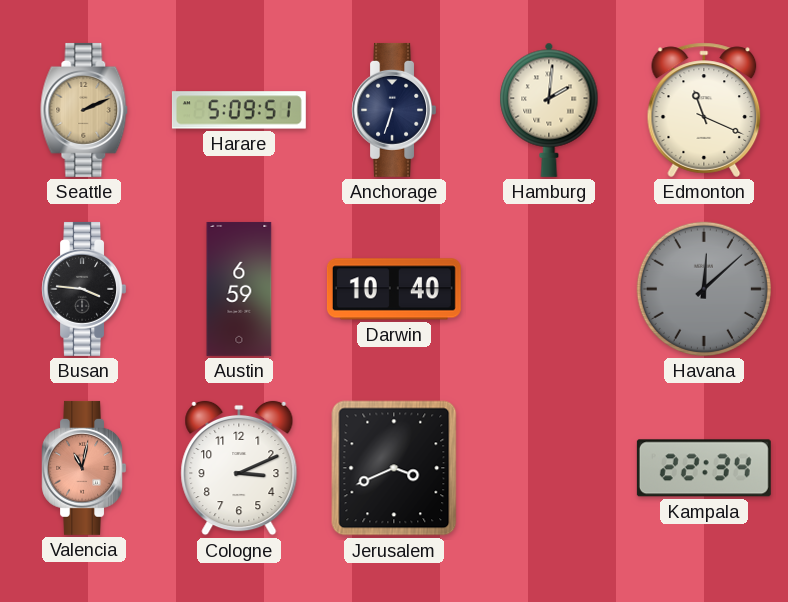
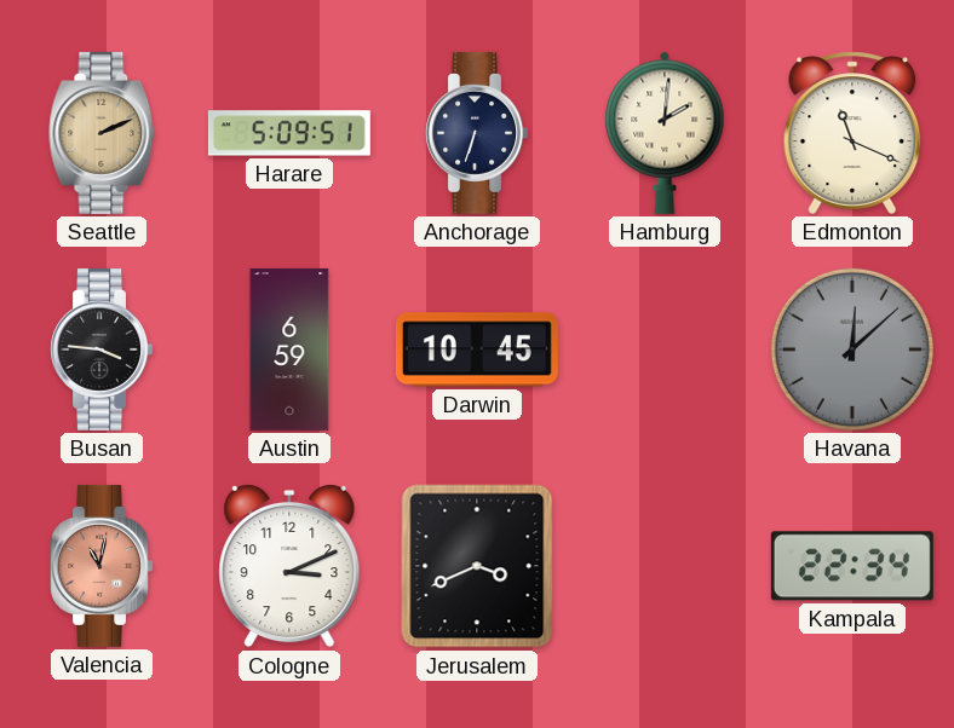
Darwin: 10:40 -> 10:45 (477, 349)
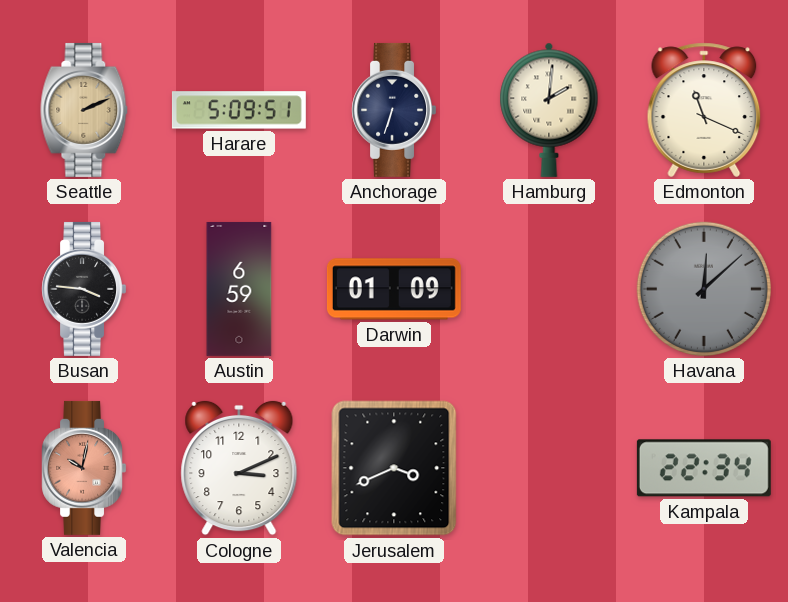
Darwin: 10:45 -> 01:09 (394, 289)
Valencia: 11:02 -> 10:02 (83, 468)
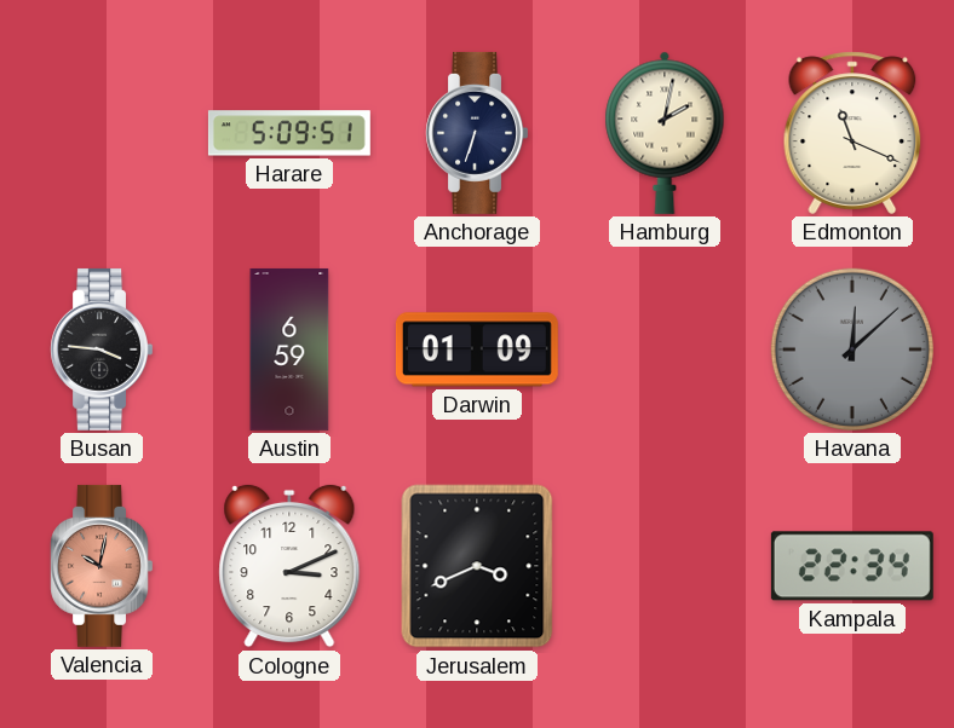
Seattle: 2:11 -> none (84, 110)
Hamburg: 2:01 -> 2:02 (665, 133)
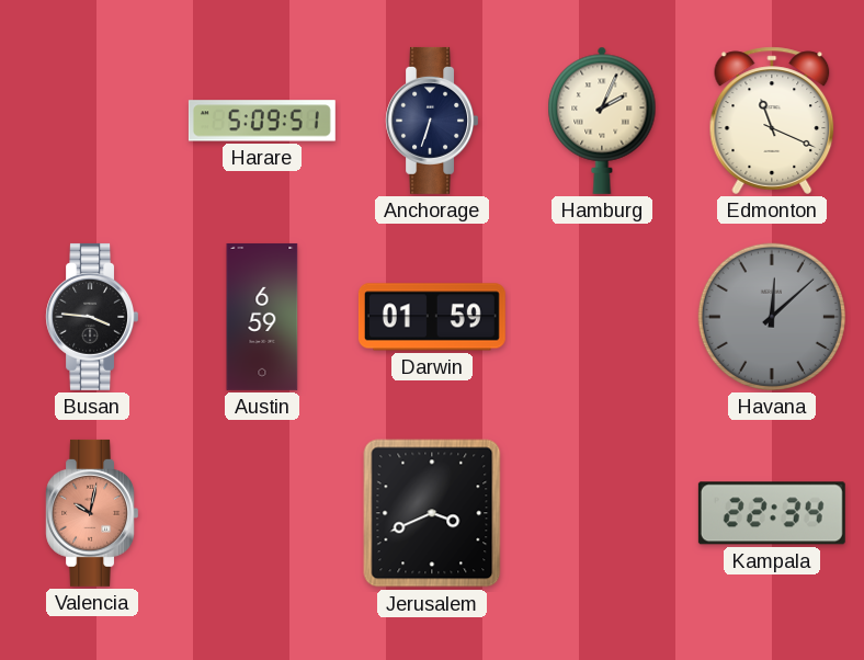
Hamburg: 2:02 -> 2:04 (602, 121)
Darwin: 01:09 -> 01:59 (432, 317)
Cologne: 3:11 -> none (289, 566)
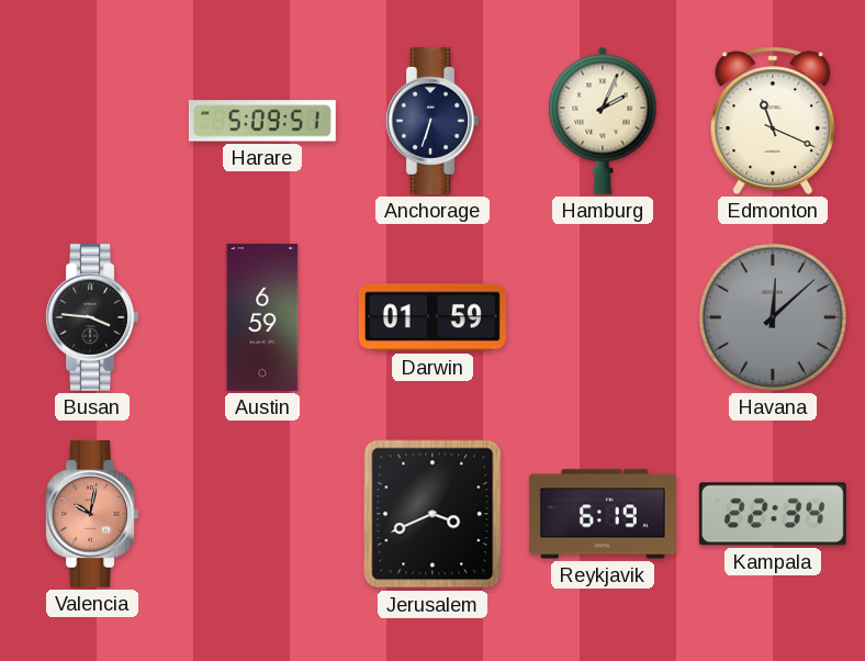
Reykjavik: none -> 6:19 (603, 514)
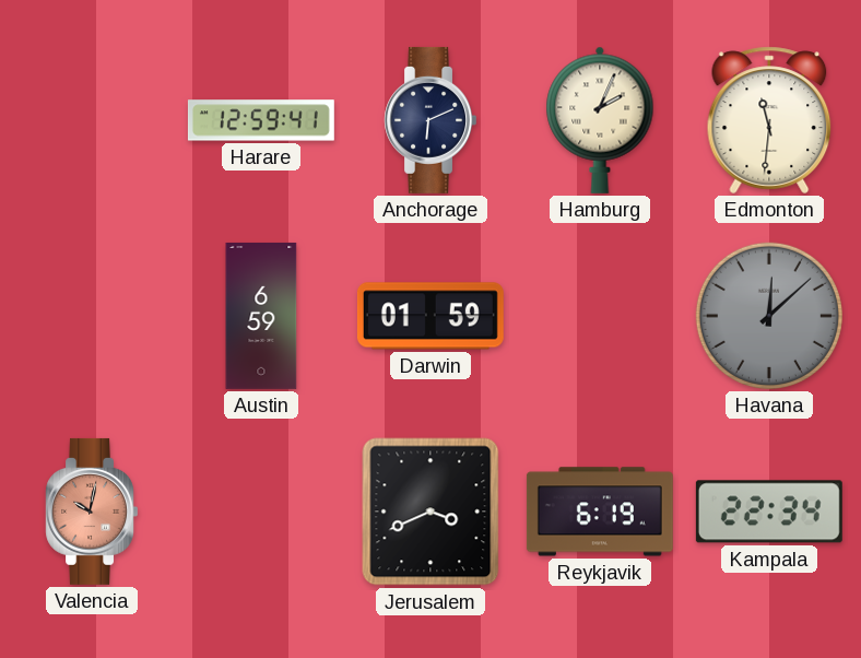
Harare: 5:09 -> 12:59 (261, 120)
Anchorage: 6:33 -> 6:11 (429, 120)
Edmonton: 11:19 -> 11:31 (769, 120)
Busan: 3:46 -> none (91, 317)
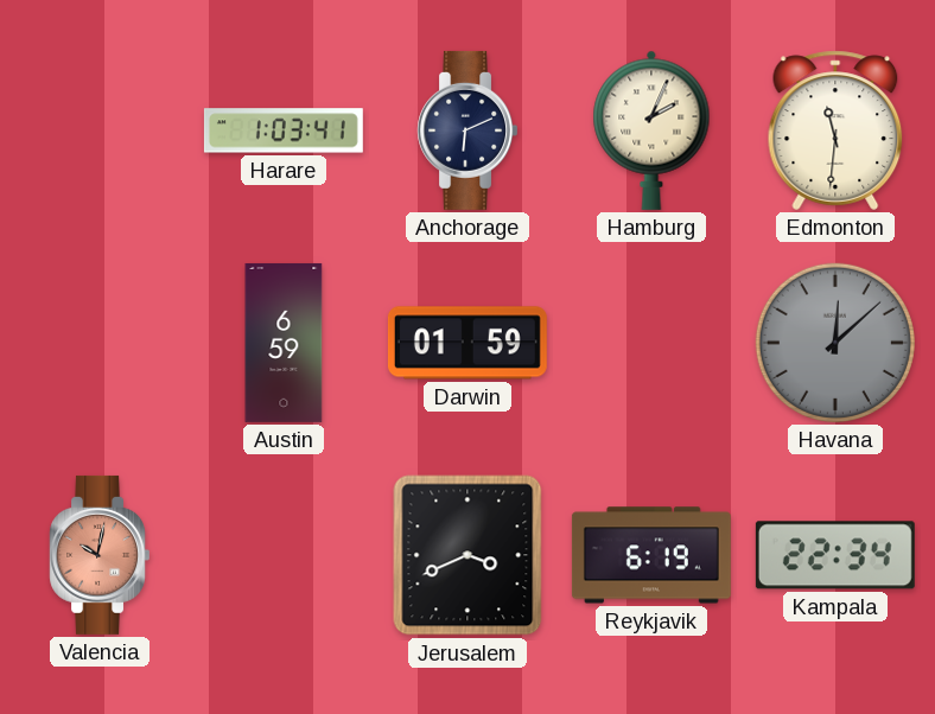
Harare: 12:59 -> 1:03 (284, 130)
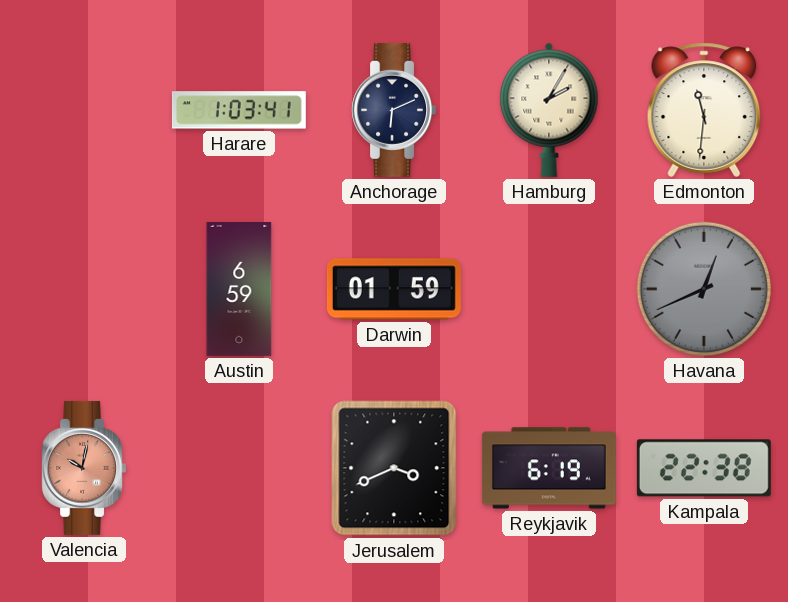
Hamburg: 2:04 -> 2:05 (549, 110)
Havana: 12:08 -> 12:41 (704, 289)
Kampala: 22:34 -> 22:38 (704, 468)
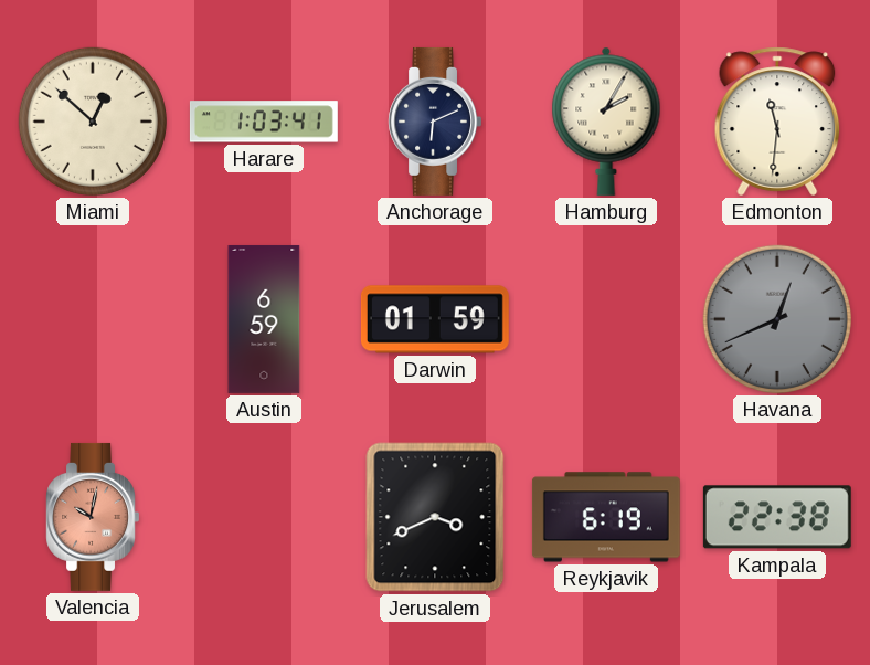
Miami: none -> 12:52 (93, 122)
